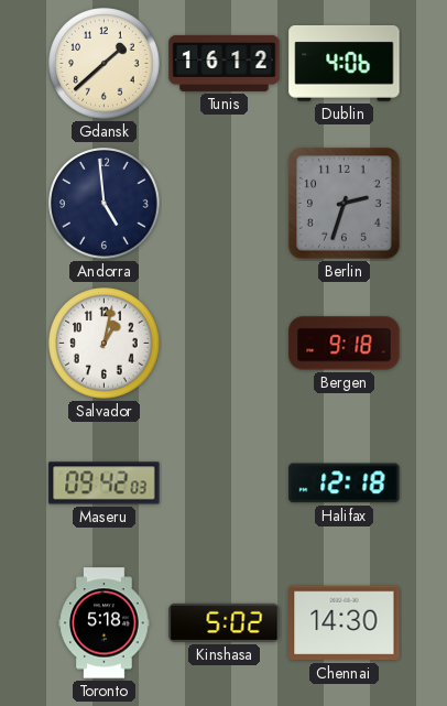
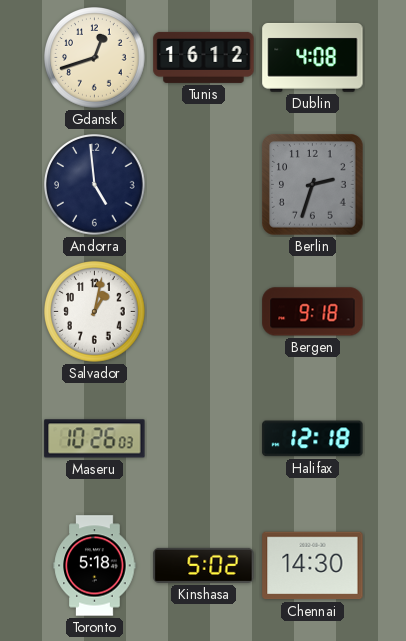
Gdansk: 1:38 -> 12:42 (95, 58)
Dublin: 4:06 -> 4:08 (313, 58)
Maseru: 09:42 -> 10:26 (95, 439)
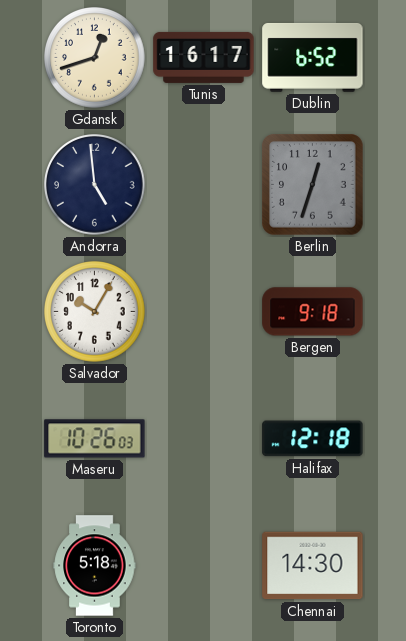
Tunis: 16:12 -> 16:17 (204, 57)
Dublin: 4:08 -> 6:52 (313, 58)
Berlin: 2:33 -> 12:33 (313, 185)
Salvador: 1:02 -> 10:05 (95, 312)
Kinshasa: 5:02 -> none (204, 565)
